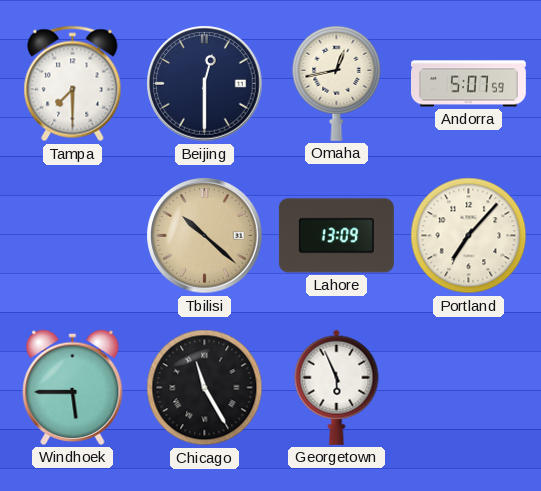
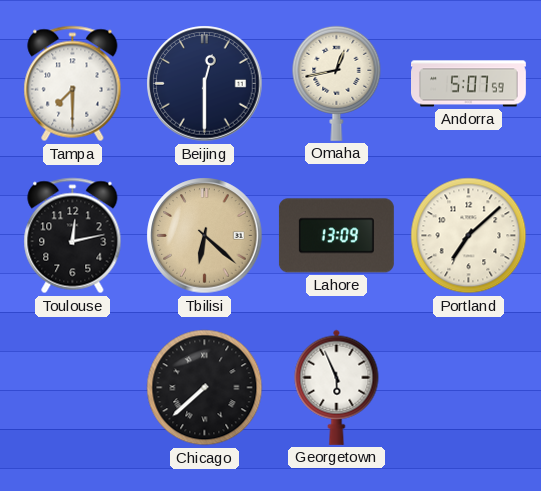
Toulouse: none -> 12:13 (73, 236)
Tbilisi: 10:22 -> 6:22 (205, 236)
Portland: 7:07 -> 7:08 (469, 236)
Windhoek: 5:45 -> none (73, 387)
Chicago: 11:25 -> 7:38 (205, 388)
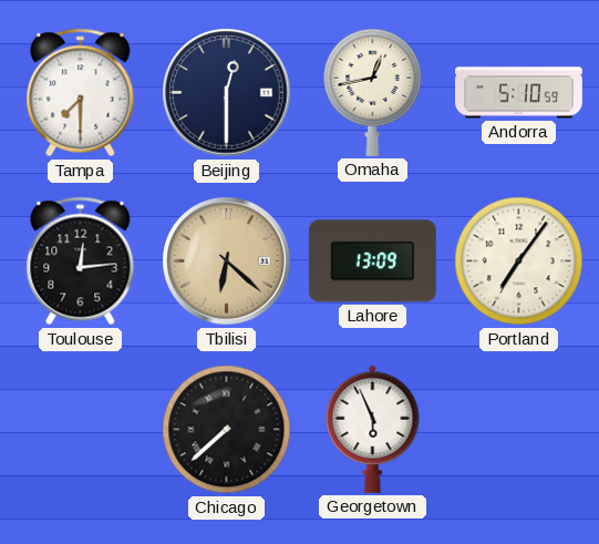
Andorra: 5:07 -> 5:10 (519, 93)
Toulouse: 12:13 -> 12:14 (81, 261)
Portland: 7:08 -> 7:06 (519, 261)
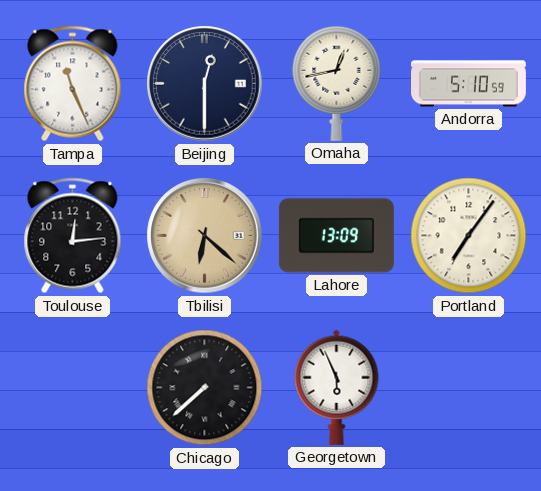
Tampa: 7:30 -> 11:26 (73, 84)
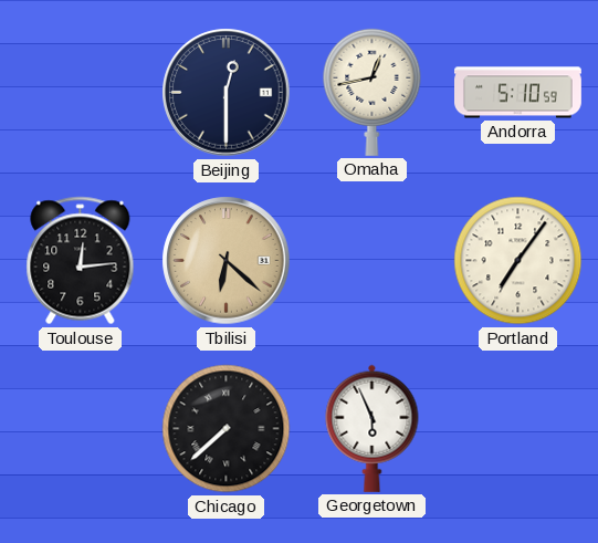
Tampa: 11:26 -> none (73, 84)
Lahore: 13:09 -> none (336, 236)
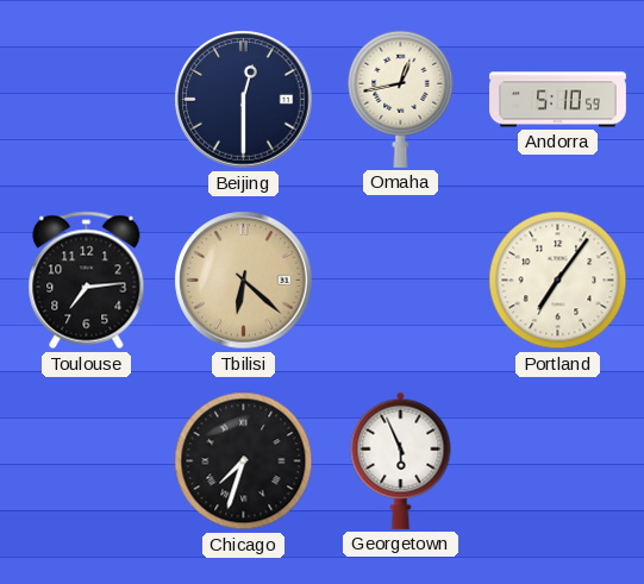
Toulouse: 12:14 -> 7:14 (87, 281)
Chicago: 7:38 -> 7:33 (244, 461)
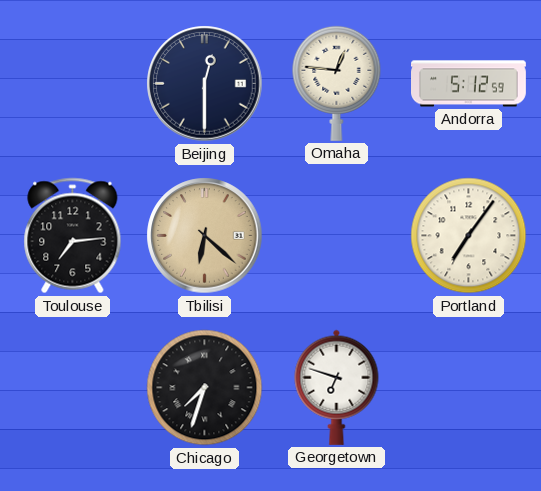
Omaha: 12:43 -> 12:46 (337, 83)
Andorra: 5:10 -> 5:12 (469, 84)
Georgetown: 5:56 -> 6:48 (337, 387)
